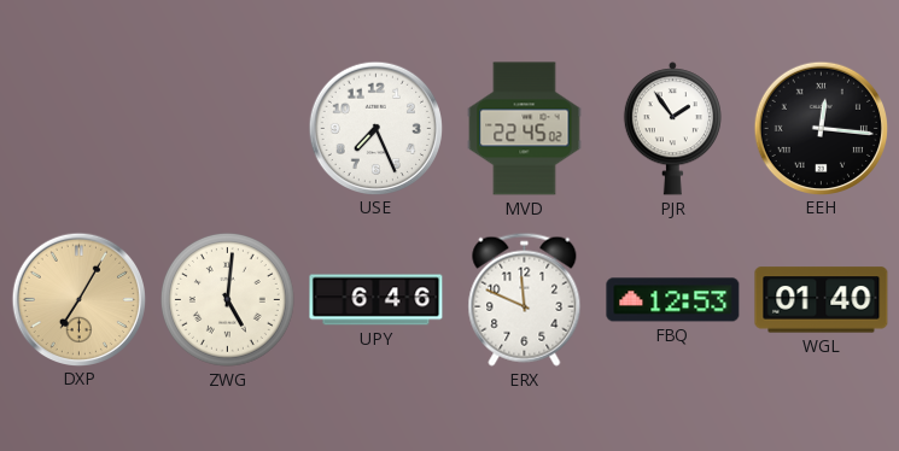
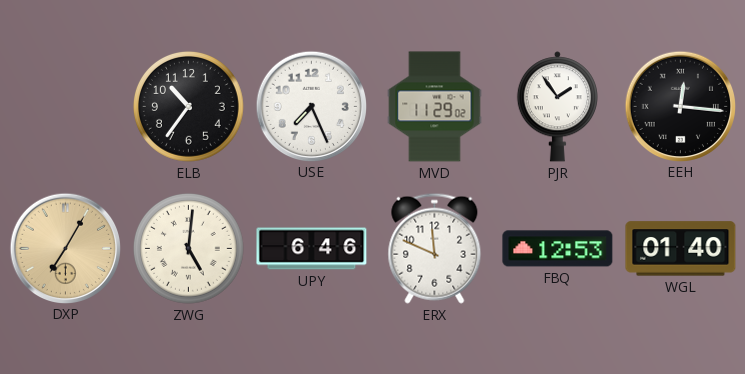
ELB: none -> 10:36 (189, 107)
MVD: 22:45 -> 11:29 (435, 107)
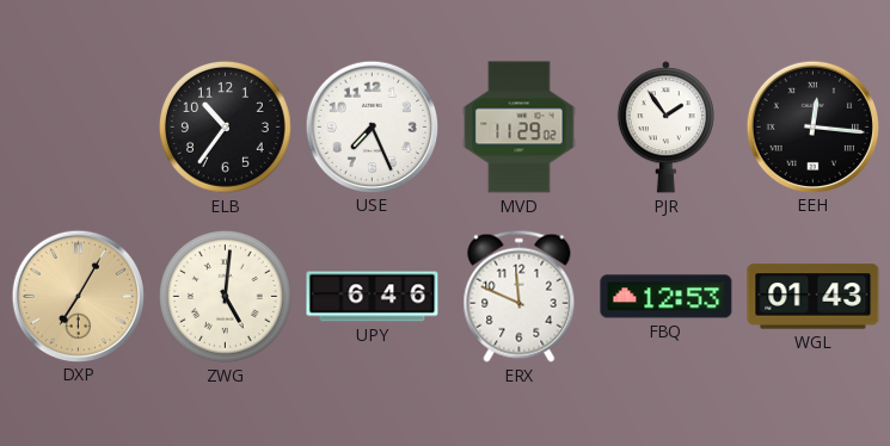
WGL: 01:40 -> 01:43 (814, 297)
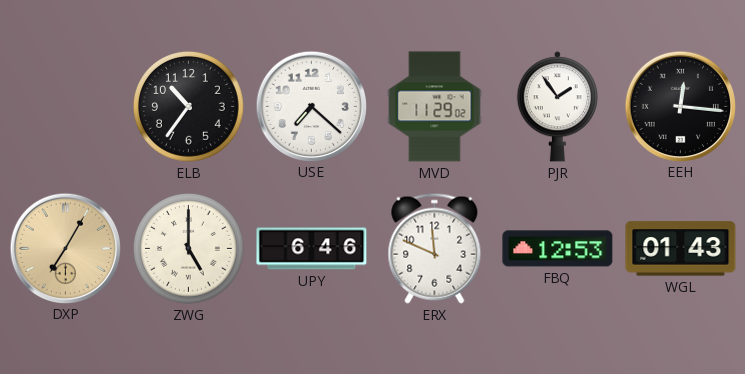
USE: 7:26 -> 7:22 (311, 106)
ZWG: 5:01 -> 5:00 (189, 249)
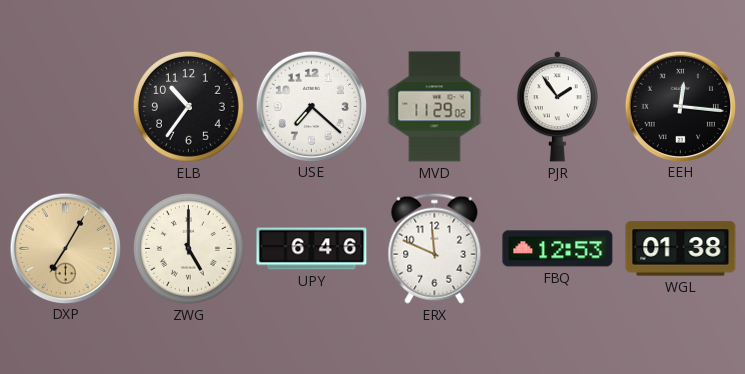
WGL: 01:43 -> 01:38 (681, 249)
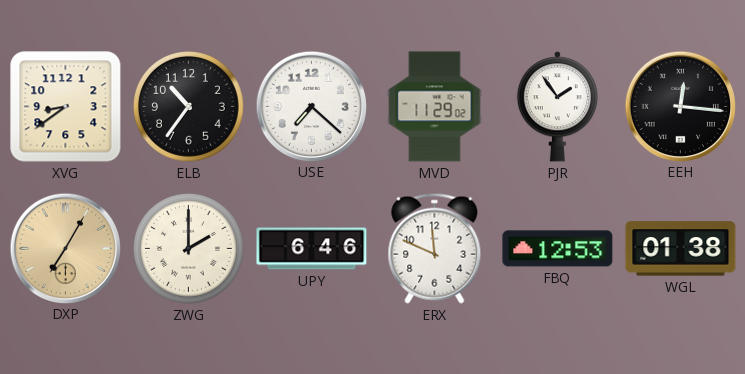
XVG: none -> 8:39 (66, 107)
ZWG: 5:00 -> 2:00 (189, 249)
